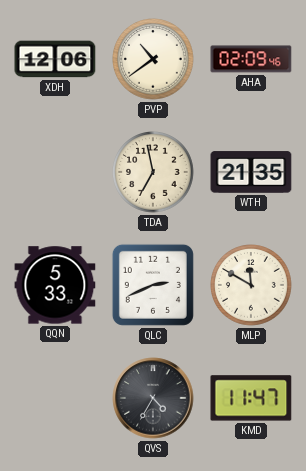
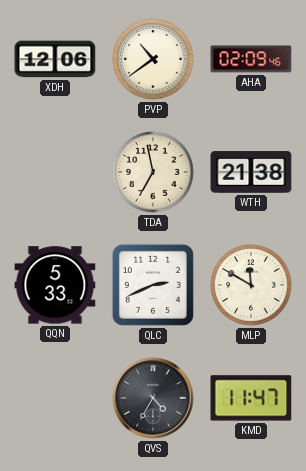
WTH: 21:35 -> 21:38 (251, 172)
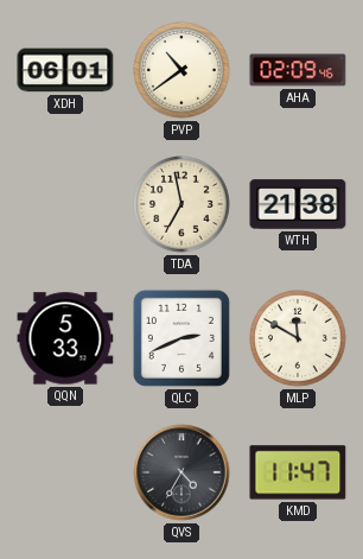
XDH: 12:06 -> 06:01 (65, 70)
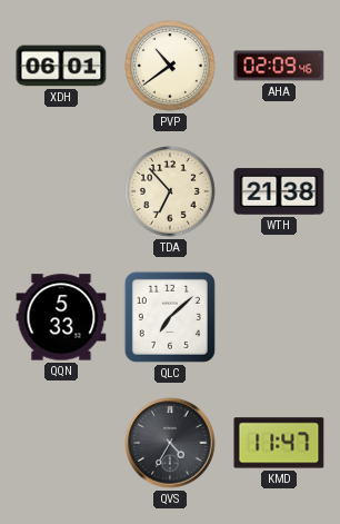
TDA: 6:58 -> 6:53 (171, 192)
QLC: 2:41 -> 7:08 (170, 317)
MLP: 11:50 -> none (299, 339)
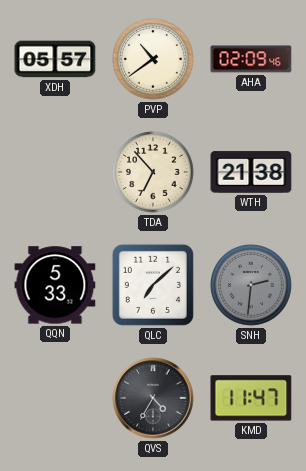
XDH: 06:01 -> 05:57 (55, 59)
SNH: none -> 2:31 (252, 286)
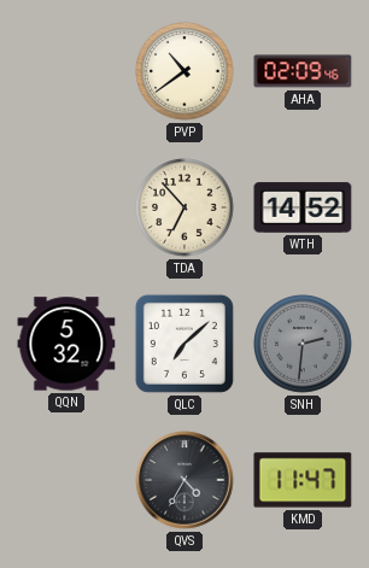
XDH: 05:57 -> none (55, 59)
WTH: 21:38 -> 14:52 (303, 207)
QQN: 5:33 -> 5:32 (66, 344)
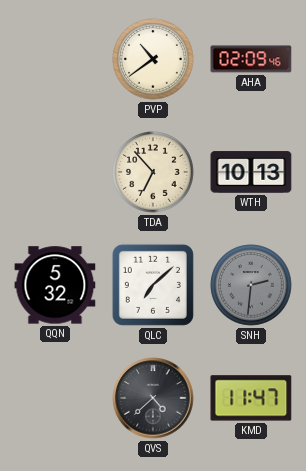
WTH: 14:52 -> 10:13 (251, 172)
QVS: 4:35 -> 4:38 (153, 398)
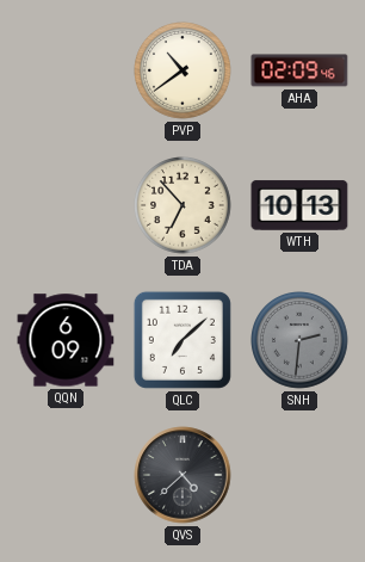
QQN: 5:32 -> 6:09 (66, 340)
KMD: 11:47 -> none (251, 398)
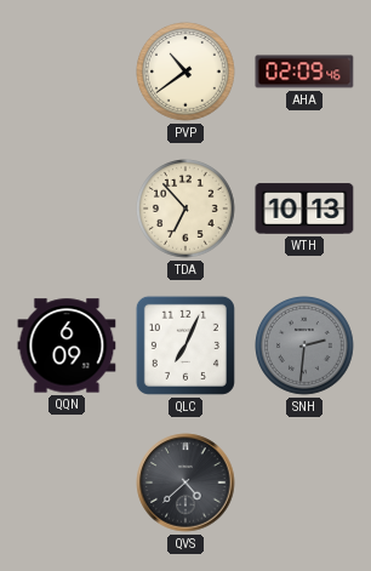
QLC: 7:08 -> 7:04 (185, 346)
